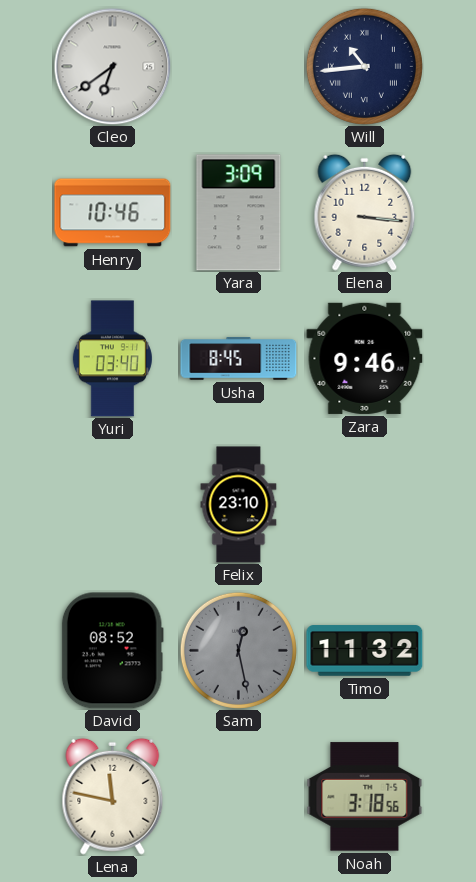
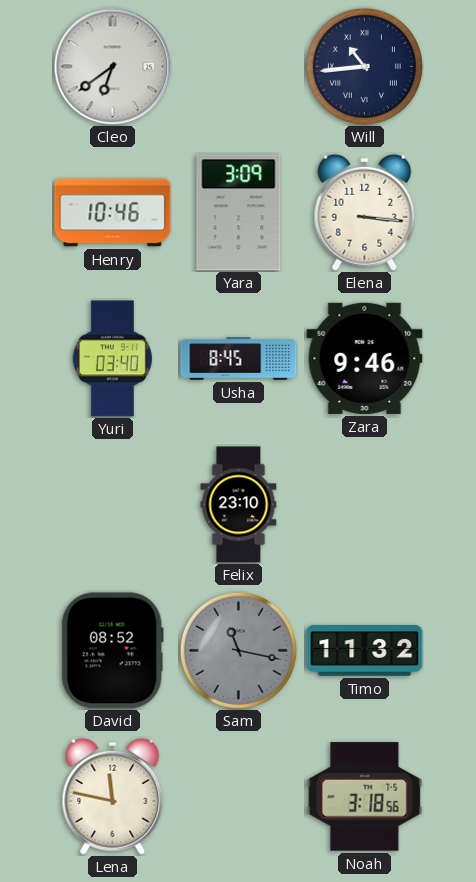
Sam: 12:28 -> 11:17 (238, 650)
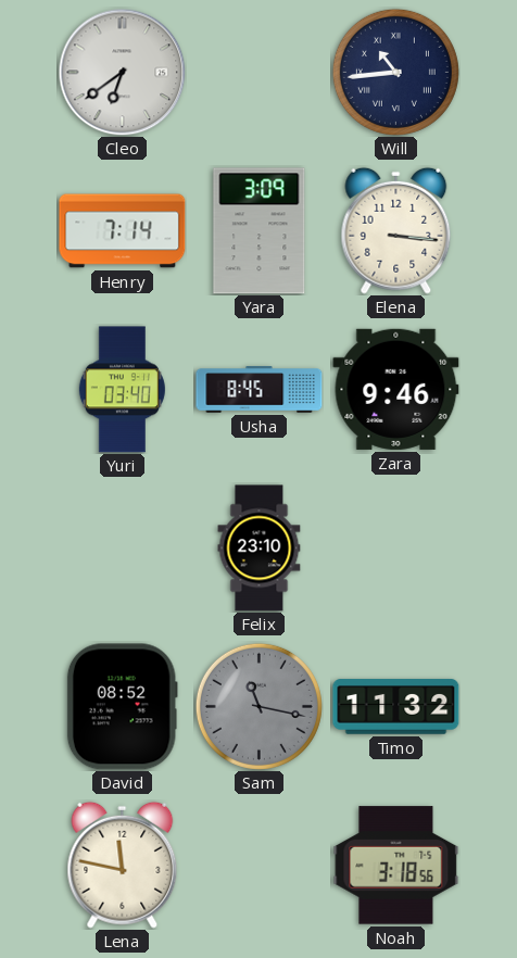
Henry: 10:46 -> 7:14 (123, 231)
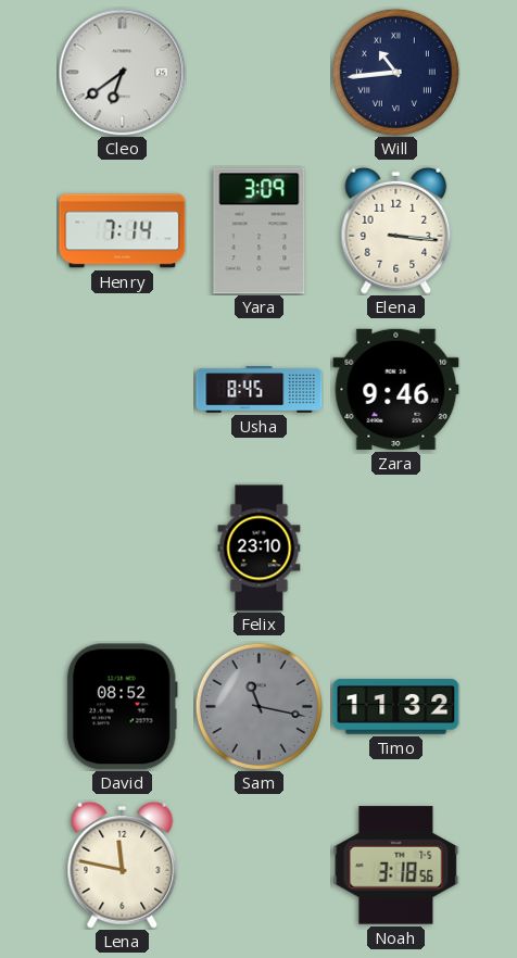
Yuri: 03:40 -> none (122, 390)
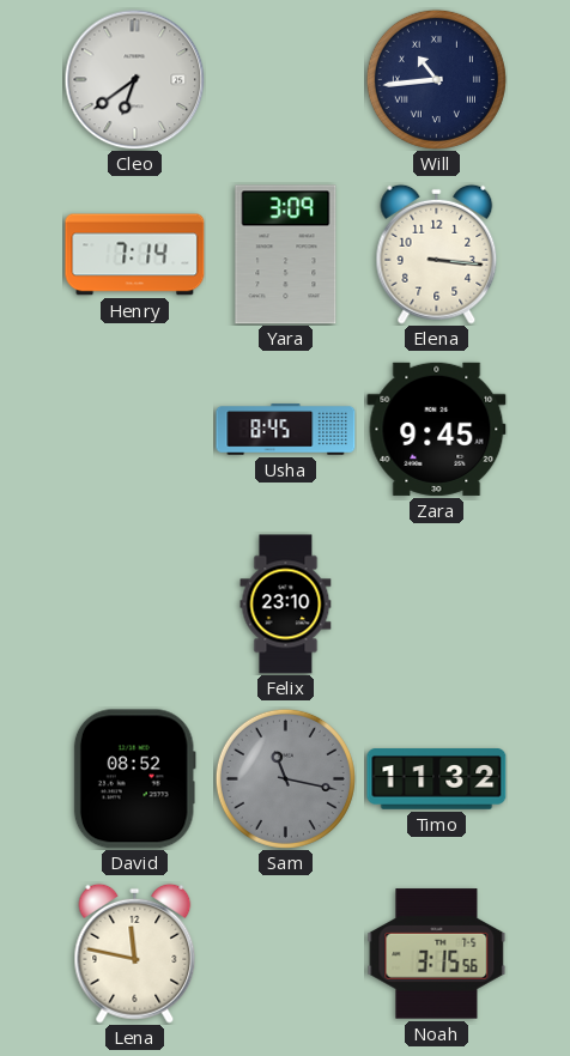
Zara: 9:46 -> 9:45 (437, 429)
Noah: 3:18 -> 3:15 (437, 954)
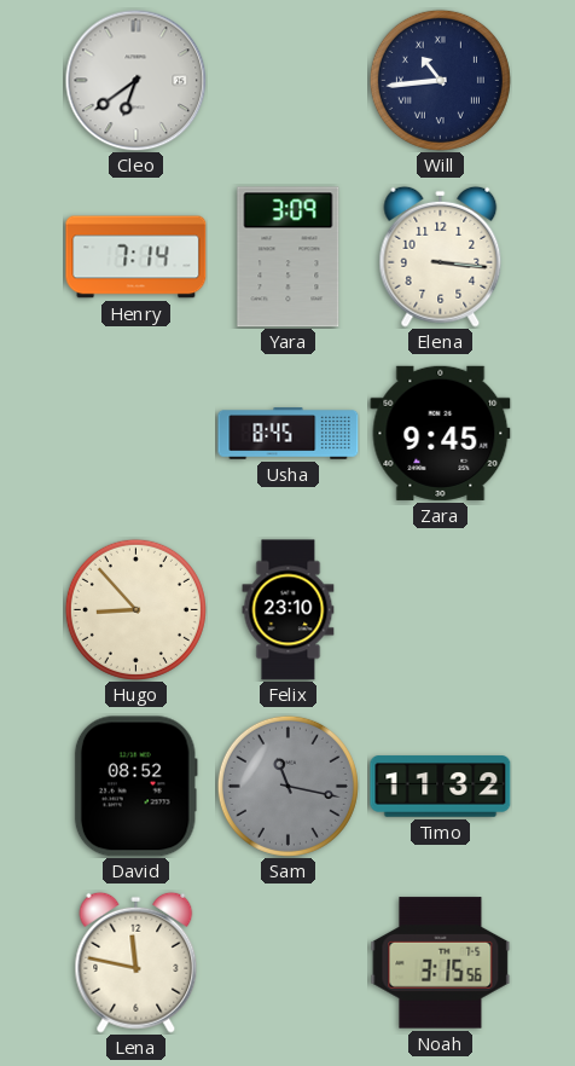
Hugo: none -> 8:53 (135, 609)
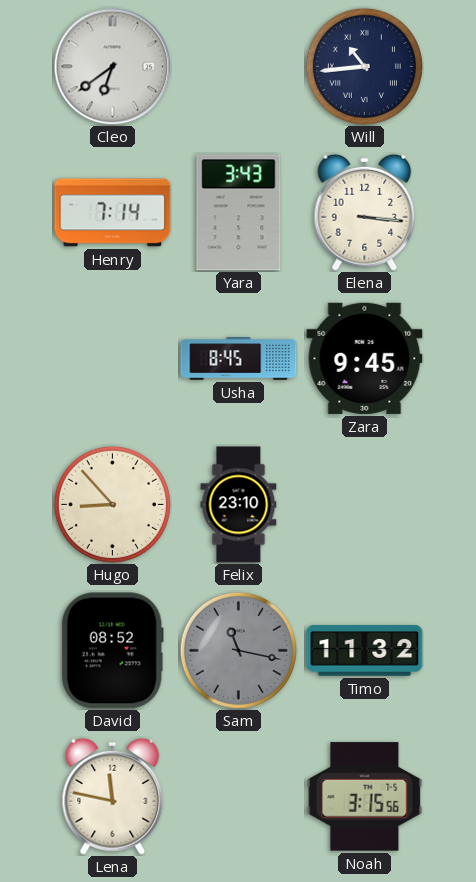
Yara: 3:09 -> 3:43 (239, 213)
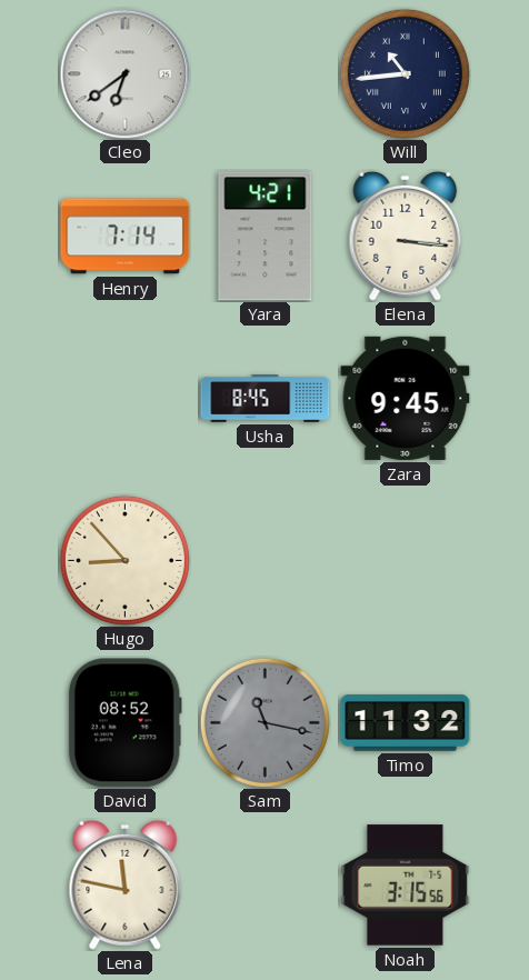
Yara: 3:43 -> 4:21 (266, 237)
Felix: 23:10 -> none (239, 505)
